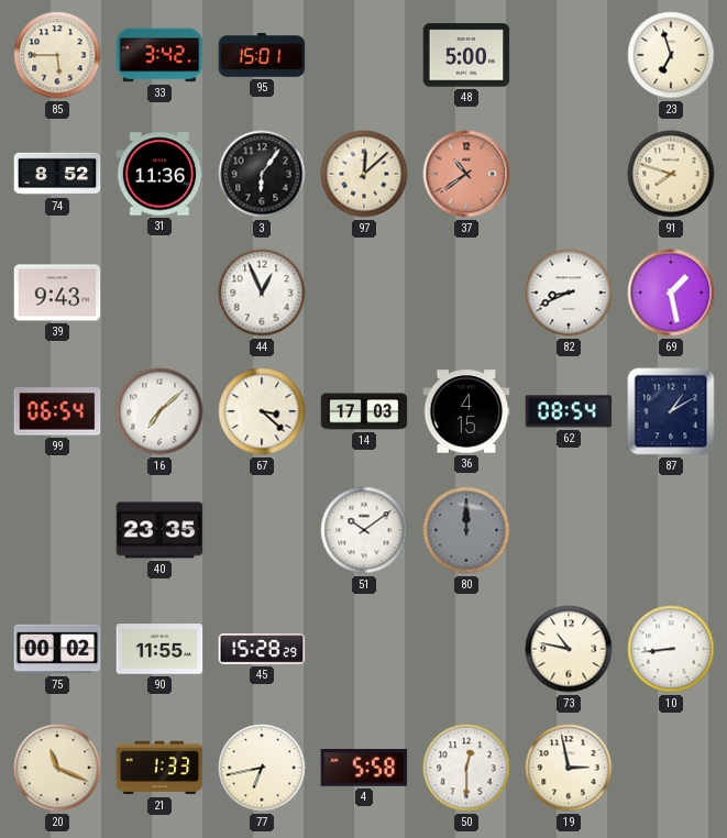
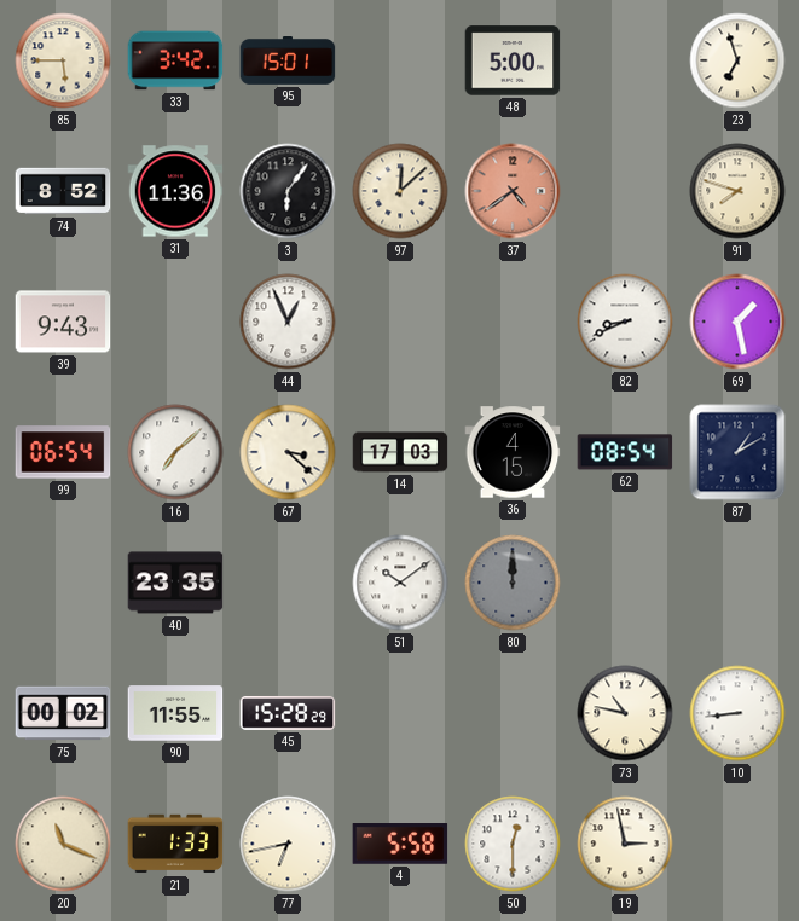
37: 10:39 -> 4:39 (513, 191)
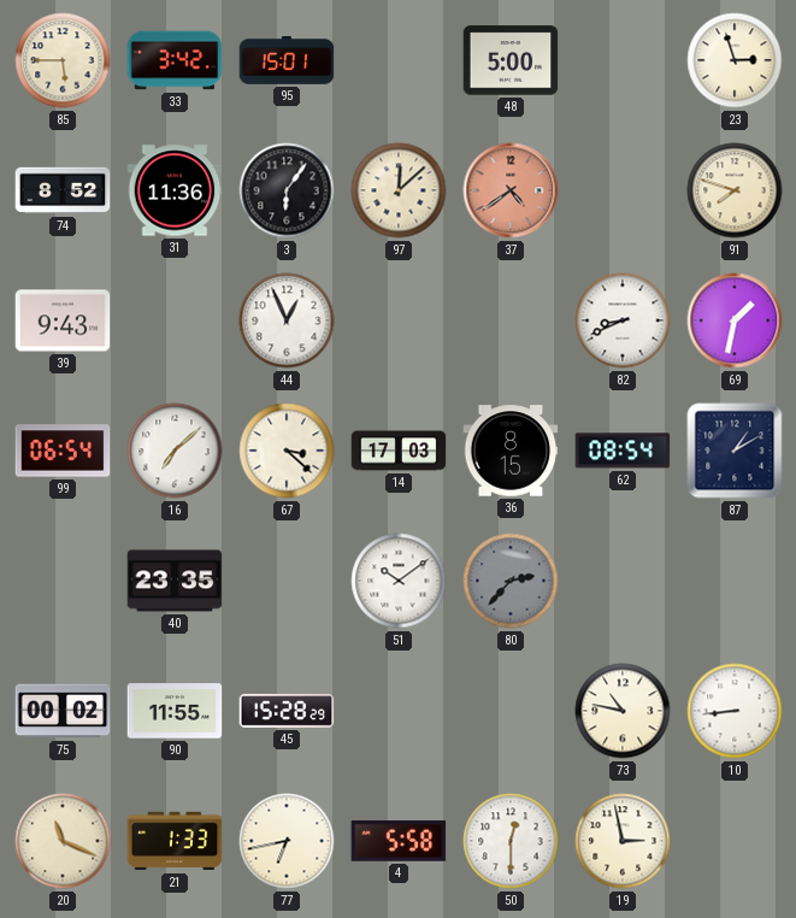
23: 6:57 -> 2:57 (735, 60)
69: 1:28 -> 1:32 (735, 320)
36: 4:15 -> 8:15 (511, 451)
80: 12:00 -> 2:37 (511, 581)
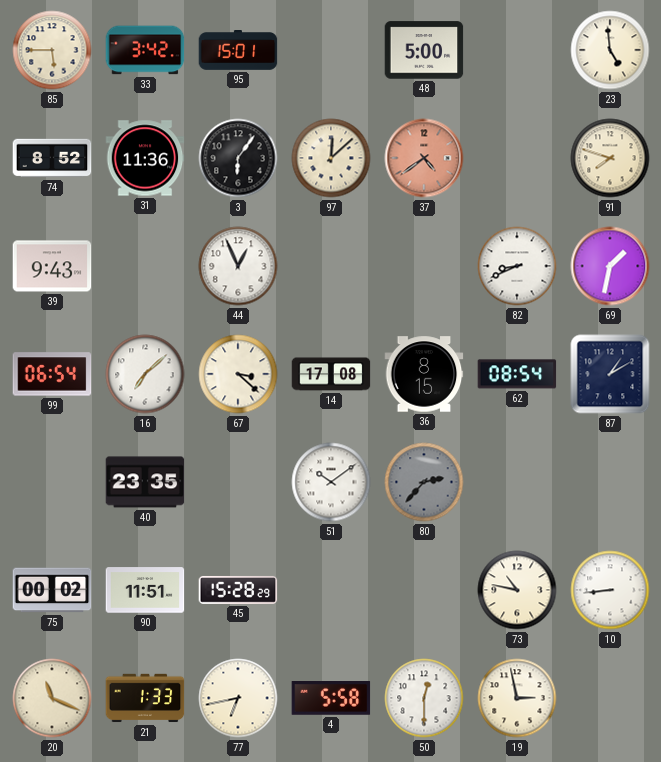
23: 2:57 -> 4:59 (610, 50)
14: 17:03 -> 17:08 (331, 374)
90: 11:55 -> 11:51 (145, 590)
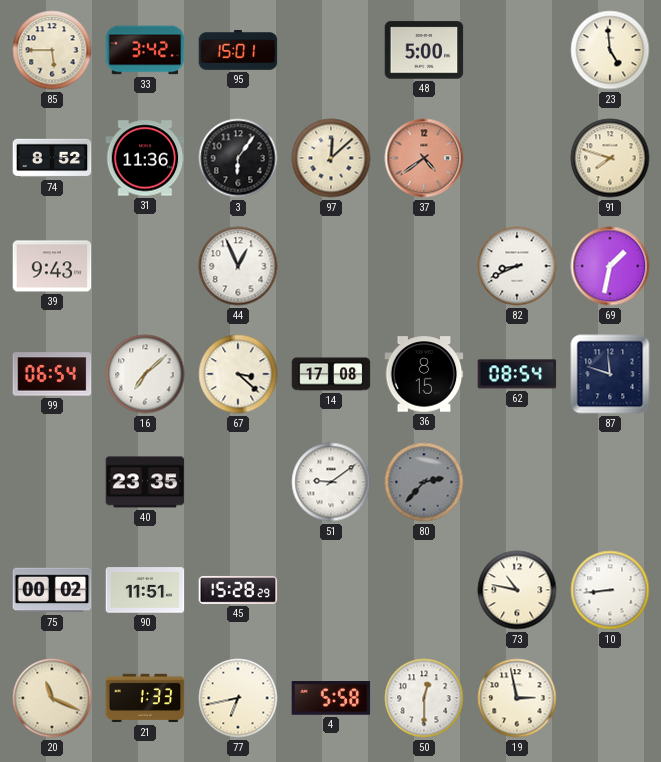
87: 1:10 -> 11:48 (610, 374)
51: 10:09 -> 9:09 (331, 482)
